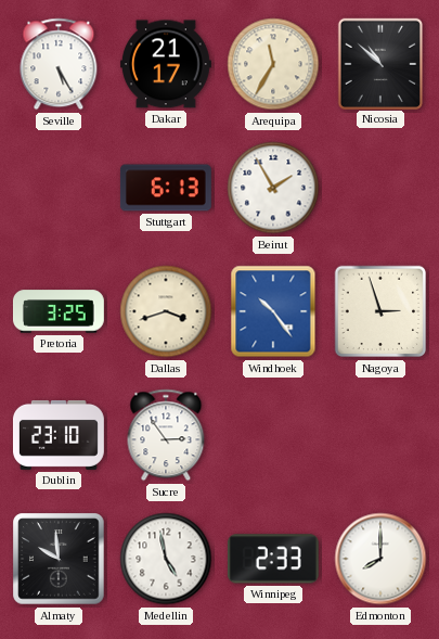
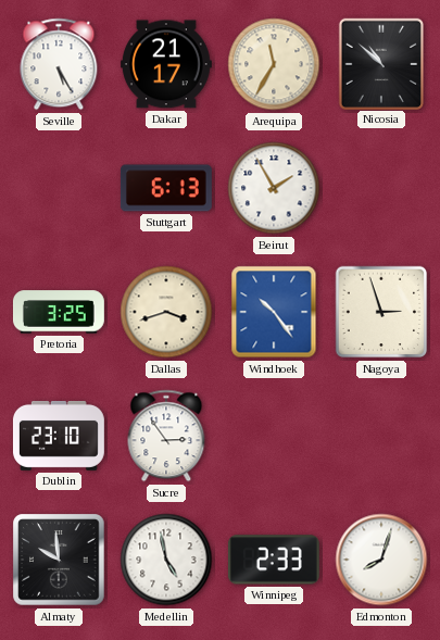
Edmonton: 8:00 -> 8:03 (381, 560)
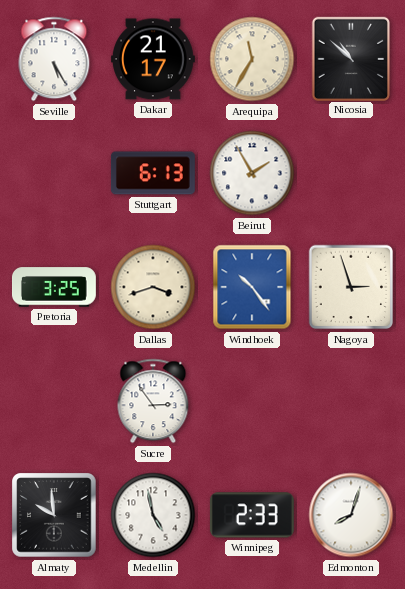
Dublin: 23:10 -> none (59, 436)
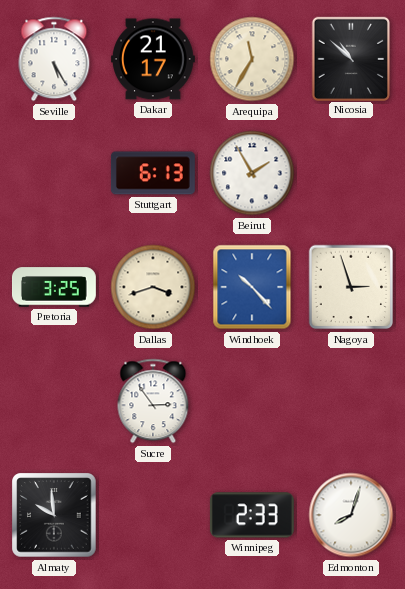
Windhoek: 10:24 -> 10:23 (252, 287)
Medellin: 4:58 -> none (153, 515)
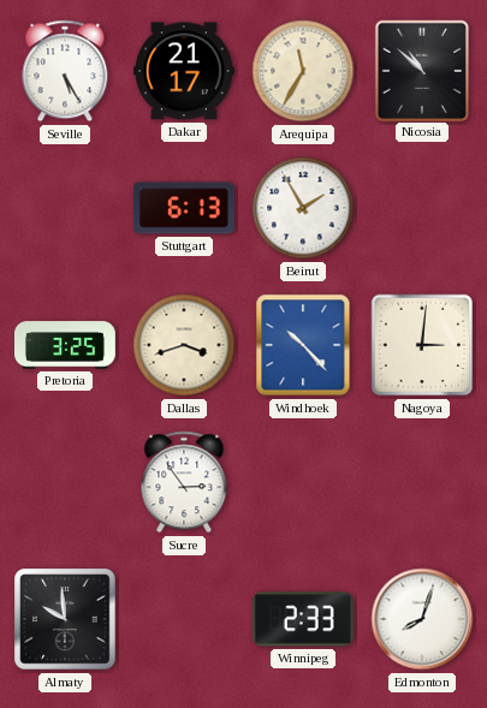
Nagoya: 2:57 -> 3:01 (422, 345)
